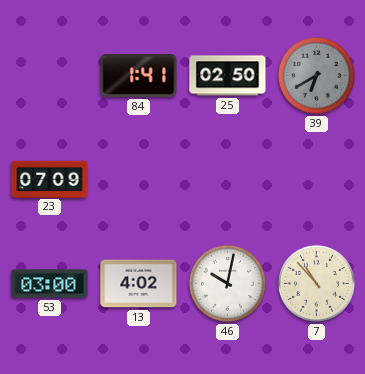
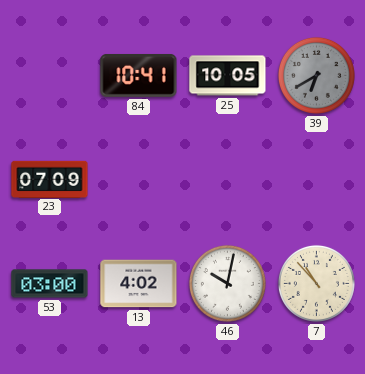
84: 1:41 -> 10:41 (139, 75)
25: 02:50 -> 10:05 (228, 76)
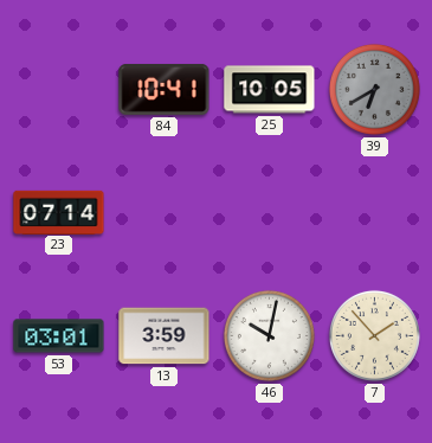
23: 07:09 -> 07:14 (59, 212)
53: 03:00 -> 03:01 (59, 336)
13: 4:02 -> 3:59 (165, 336)
7: 10:53 -> 1:53 (374, 335)
